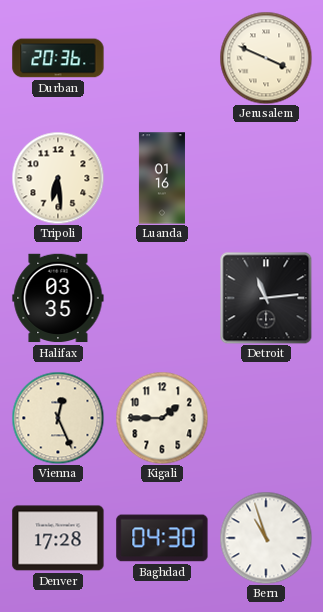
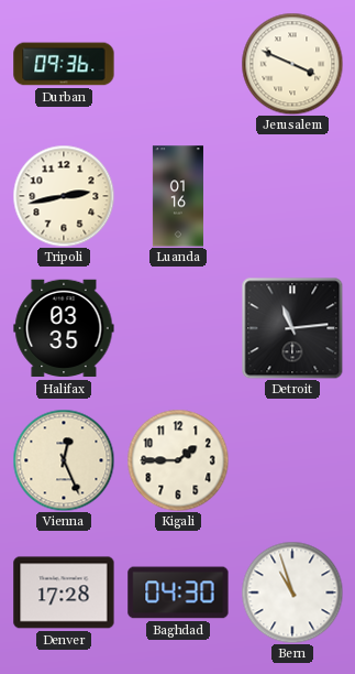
Durban: 20:36 -> 09:36 (64, 64)
Tripoli: 6:29 -> 2:43 (64, 196)
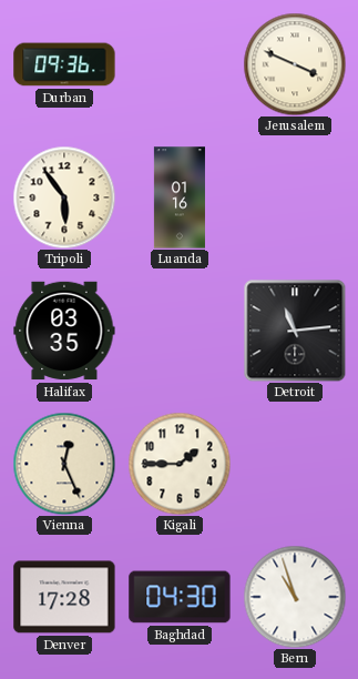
Tripoli: 2:43 -> 5:54 (64, 197)
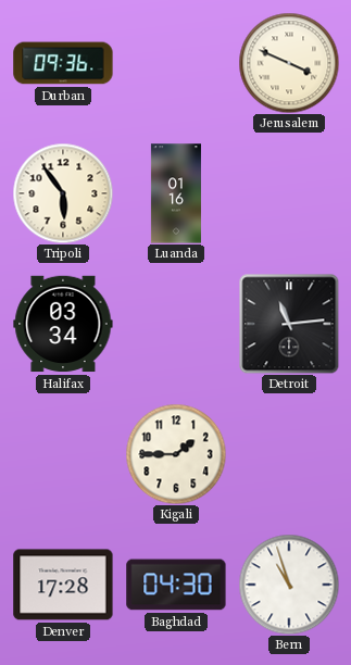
Halifax: 03:35 -> 03:34 (63, 324)
Vienna: 12:26 -> none (64, 464)
